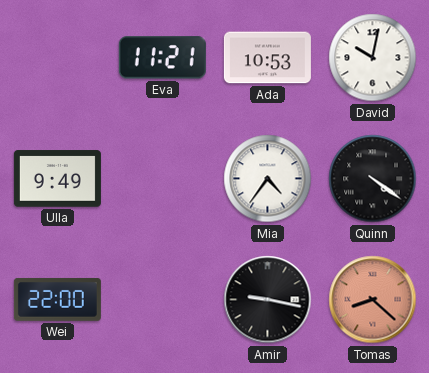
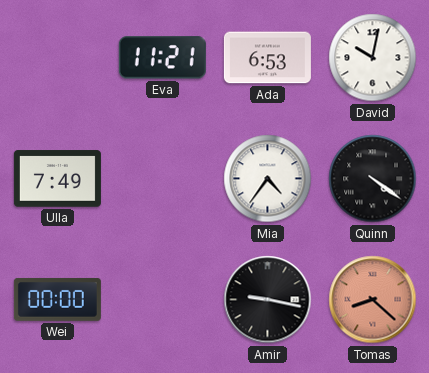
Ada: 10:53 -> 6:53 (267, 58)
Ulla: 9:49 -> 7:49 (57, 179)
Wei: 22:00 -> 00:00 (57, 300)
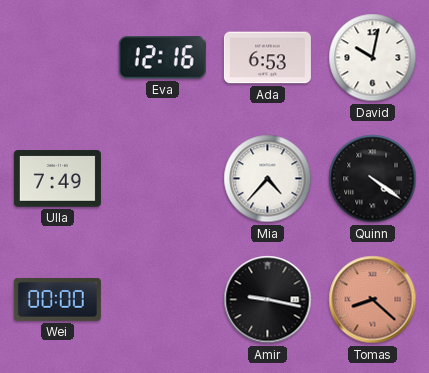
Eva: 11:21 -> 12:16 (162, 58)
Mia: 4:36 -> 4:37 (268, 179)
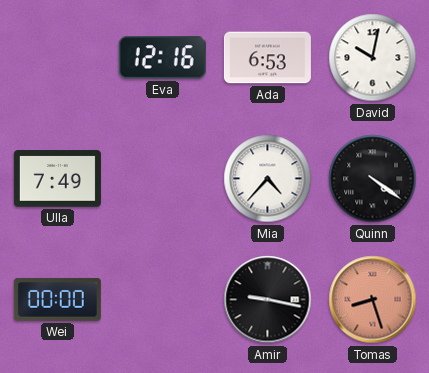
Tomas: 8:22 -> 8:27 (373, 300)
